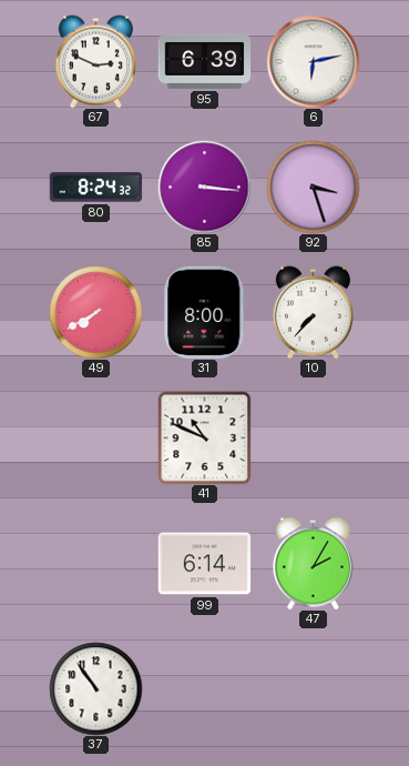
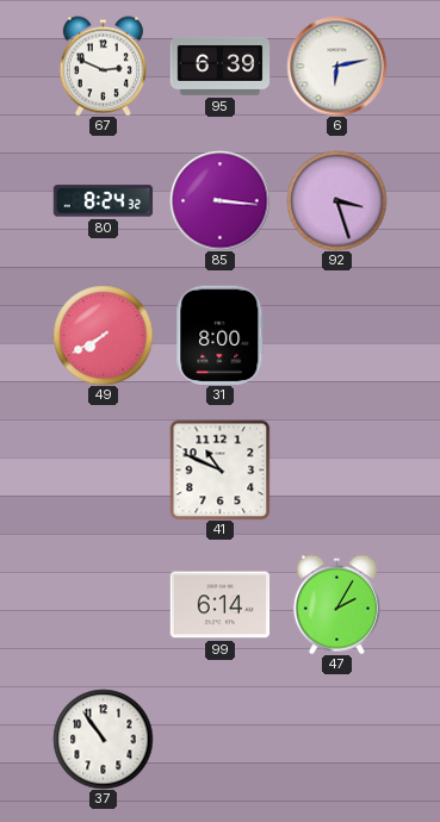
10: 7:37 -> none (313, 312)
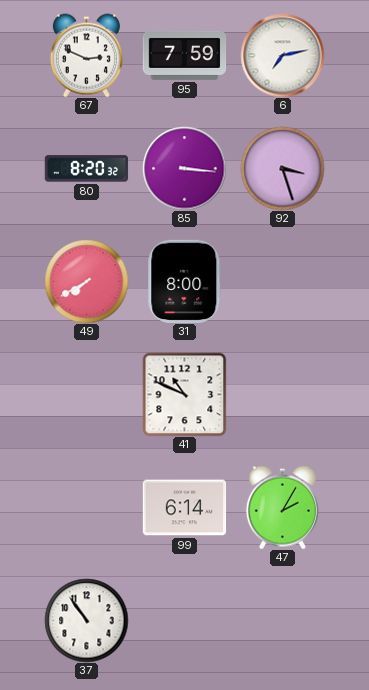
95: 6:39 -> 7:59 (184, 55)
6: 6:13 -> 7:13 (282, 55)
80: 8:24 -> 8:20 (86, 169)
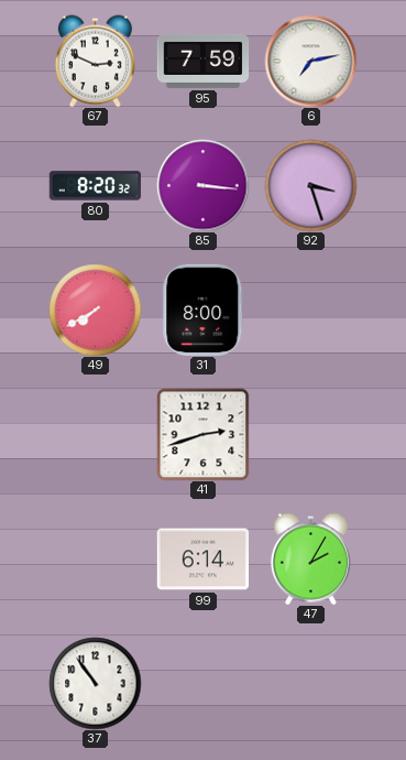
41: 10:49 -> 2:42 (202, 434)
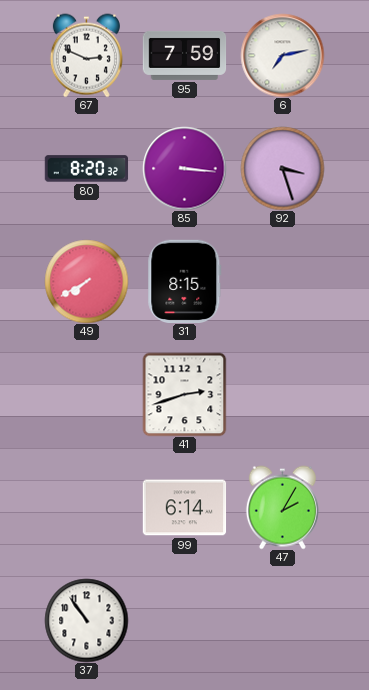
31: 8:00 -> 8:15 (185, 281)
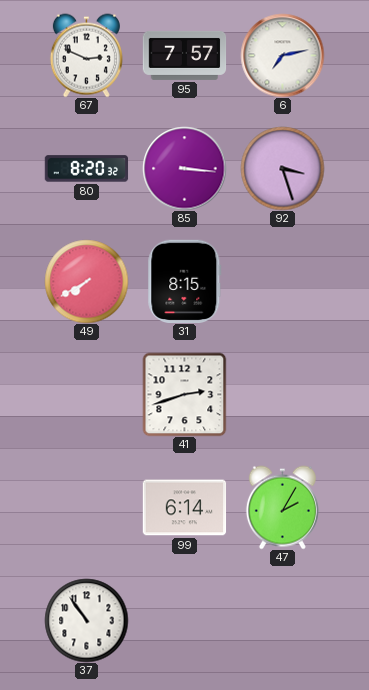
95: 7:59 -> 7:57 (184, 55)
